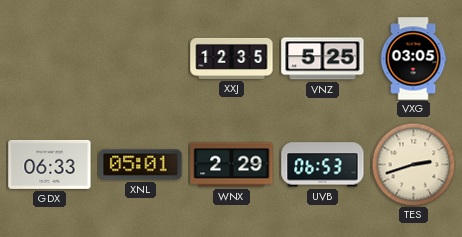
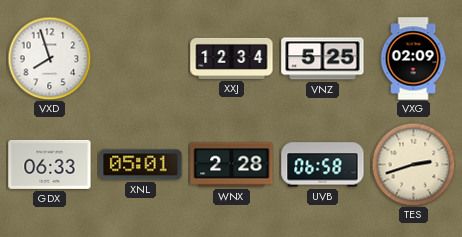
VXD: none -> 7:57 (49, 58)
XXJ: 12:35 -> 12:34 (232, 58)
VXG: 03:05 -> 02:09 (413, 59)
WNX: 2:29 -> 2:28 (232, 165)
UVB: 06:53 -> 06:58 (323, 165)
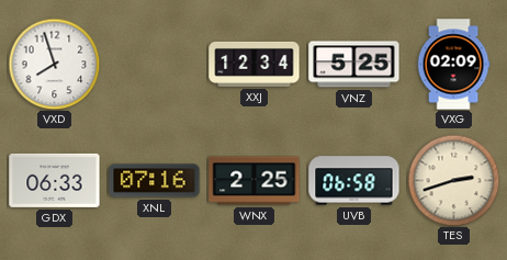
XNL: 05:01 -> 07:16 (155, 181)
WNX: 2:28 -> 2:25 (255, 181)
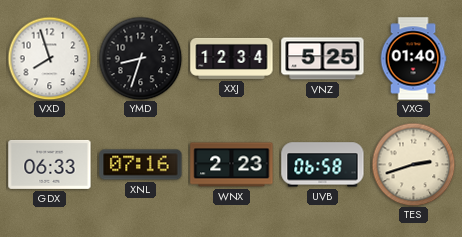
YMD: none -> 8:33 (140, 58)
VXG: 02:09 -> 01:40 (413, 59)
WNX: 2:25 -> 2:23 (232, 165)
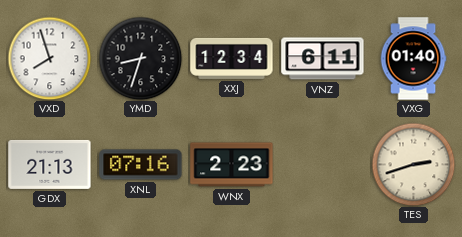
VNZ: 5:25 -> 6:11 (323, 59)
GDX: 06:33 -> 21:13 (50, 164)
UVB: 06:58 -> none (323, 165)
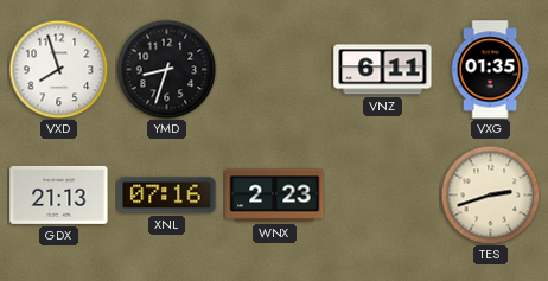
XXJ: 12:34 -> none (232, 58)
VXG: 01:40 -> 01:35 (490, 70)
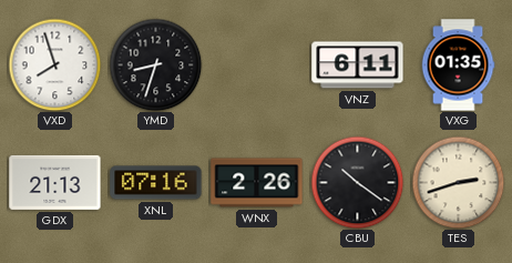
WNX: 2:23 -> 2:26 (257, 183)
CBU: none -> 10:21 (357, 182)
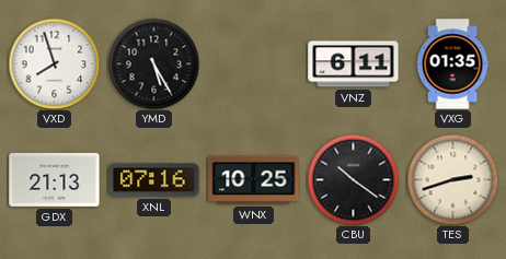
YMD: 8:33 -> 5:25 (153, 63)
WNX: 2:26 -> 10:25 (254, 180)
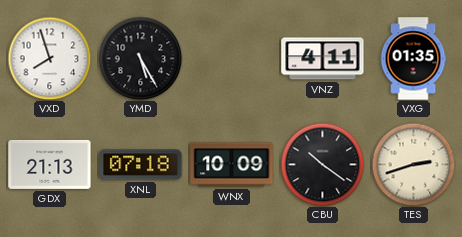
VNZ: 6:11 -> 4:11 (323, 59)
XNL: 07:16 -> 07:18 (141, 165)
WNX: 10:25 -> 10:09 (232, 165)
